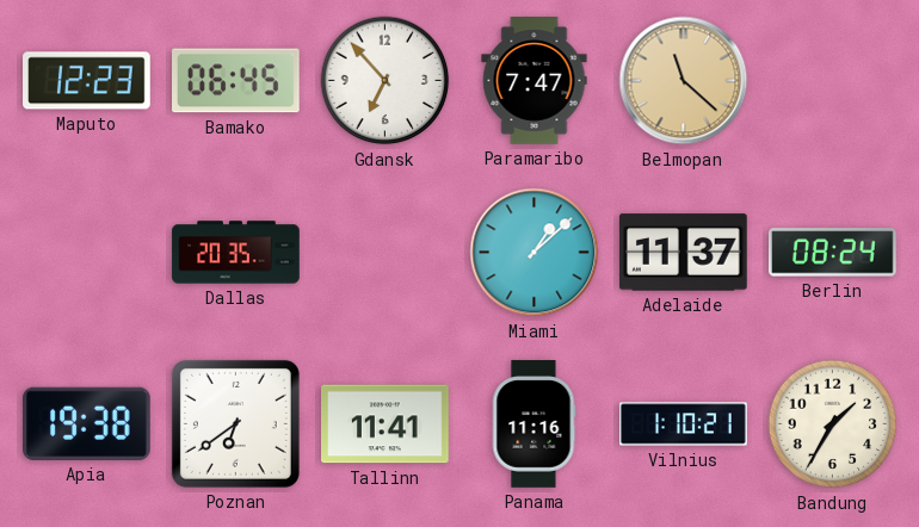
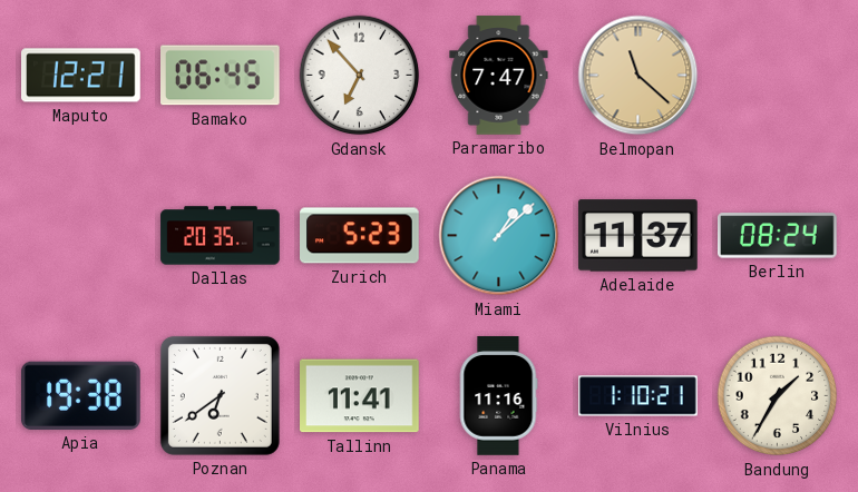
Maputo: 12:23 -> 12:21 (81, 76)
Zurich: none -> 5:23 (360, 236)
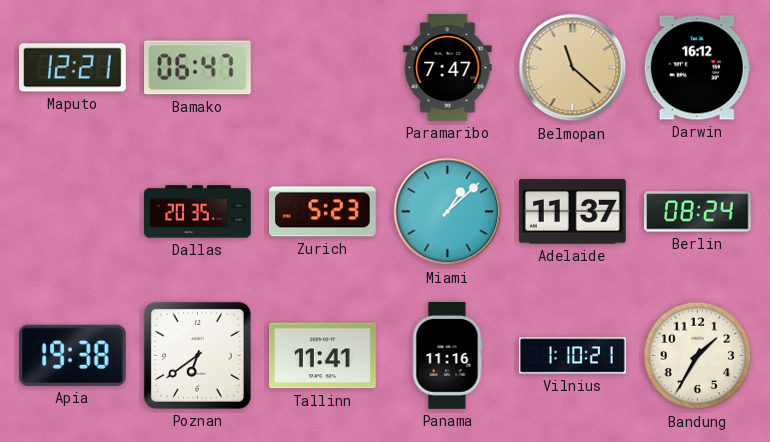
Bamako: 06:45 -> 06:47 (198, 68)
Gdansk: 6:53 -> none (360, 76)
Darwin: none -> 16:12 (697, 68)
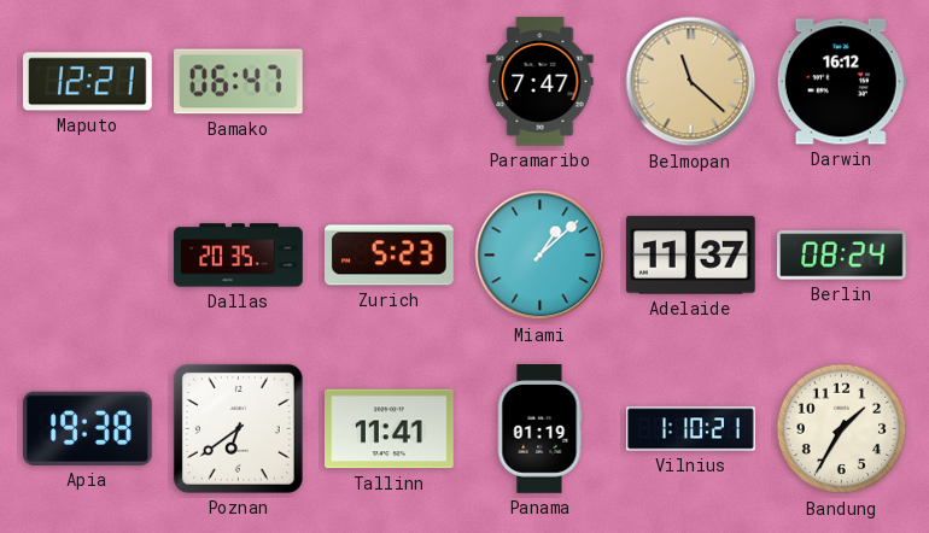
Panama: 11:16 -> 01:19 (539, 429)
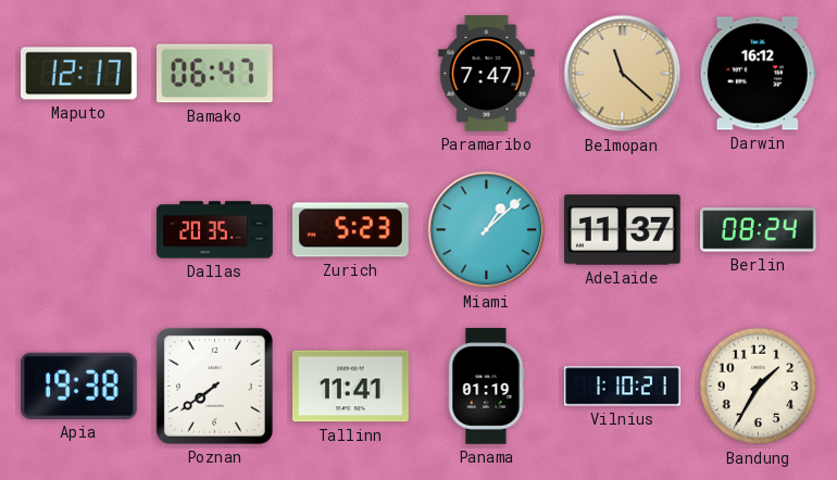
Maputo: 12:21 -> 12:17 (79, 74)
Poznan: 6:39 -> 7:39 (214, 386)
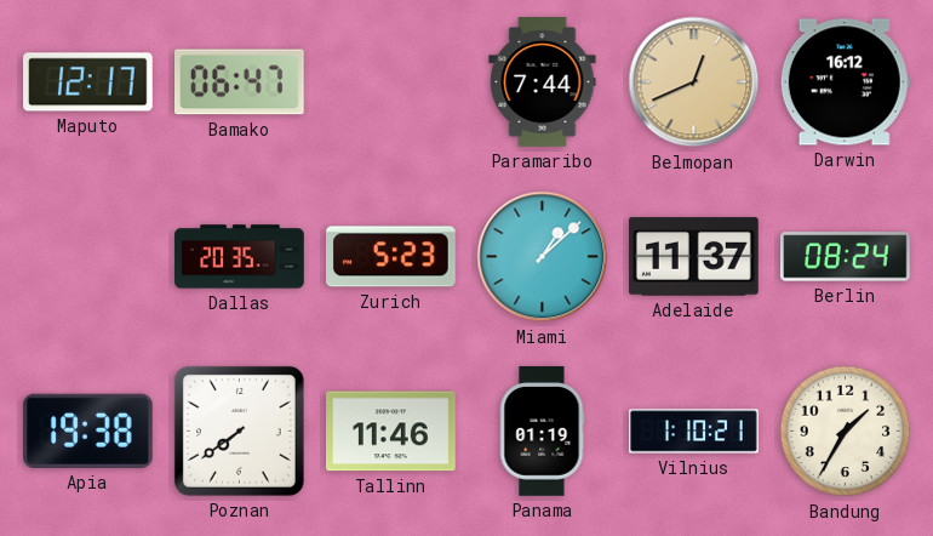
Paramaribo: 7:47 -> 7:44 (543, 82)
Belmopan: 11:22 -> 12:41 (694, 82)
Tallinn: 11:41 -> 11:46 (391, 432)
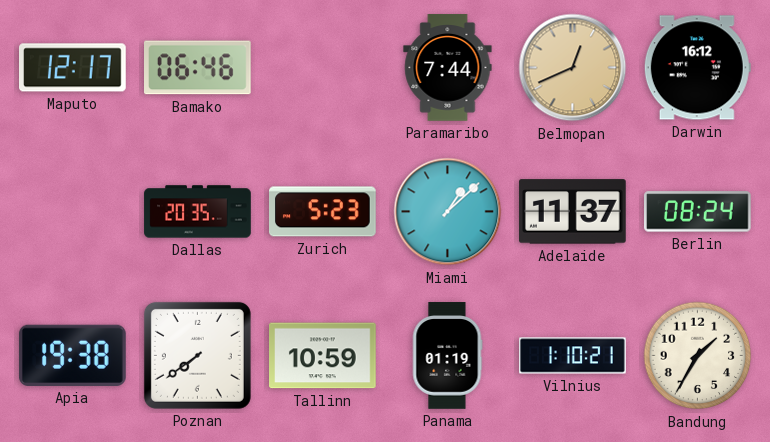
Bamako: 06:47 -> 06:46 (198, 68)
Tallinn: 11:46 -> 10:59 (323, 356)
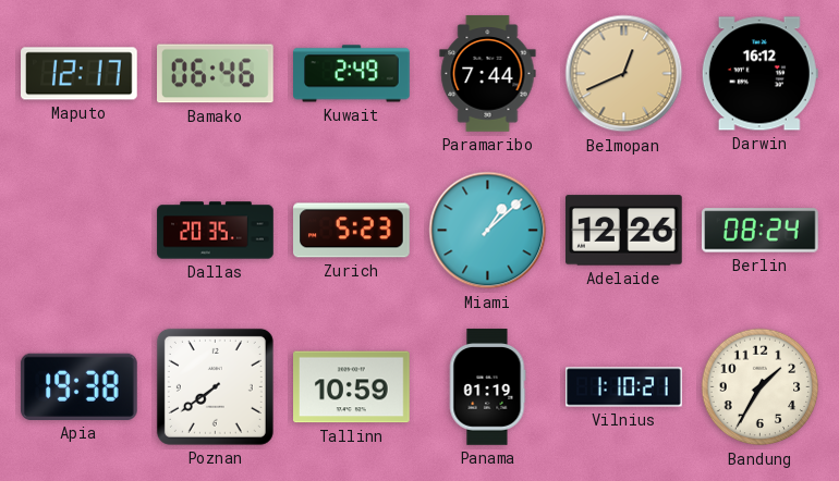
Kuwait: none -> 2:49 (352, 74)
Adelaide: 11:37 -> 12:26 (624, 231)
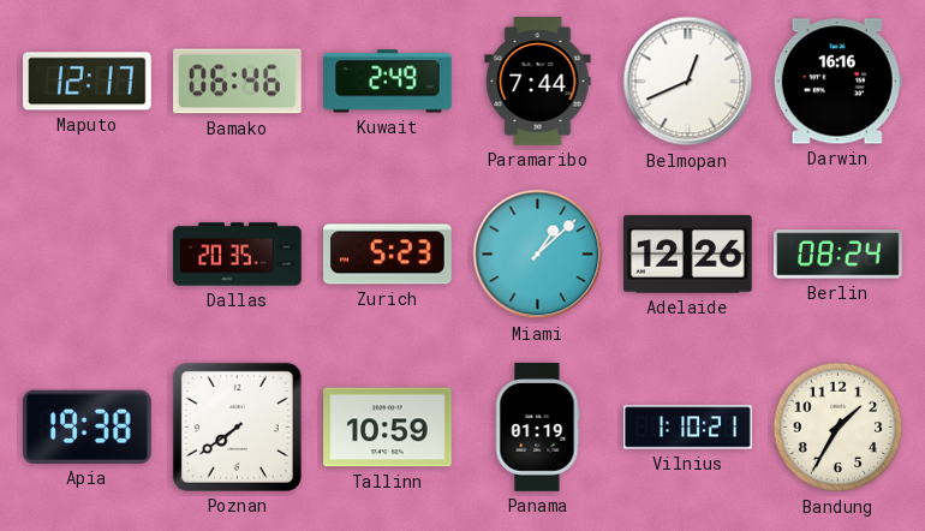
Belmopan dial: champagne -> white (688, 82)
Darwin: 16:12 -> 16:16 (837, 82)
